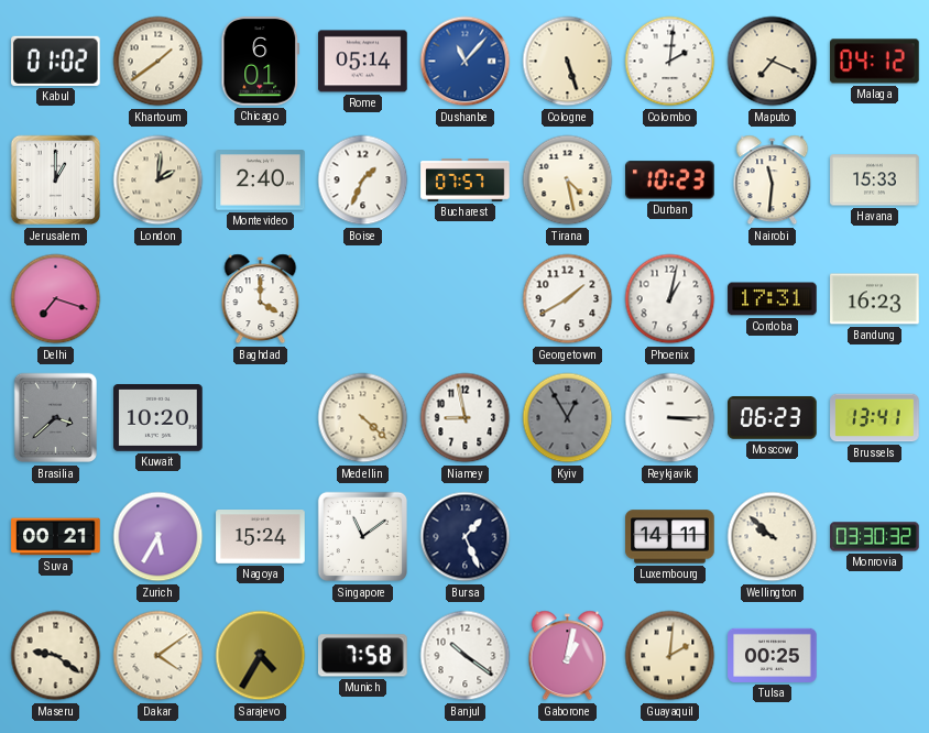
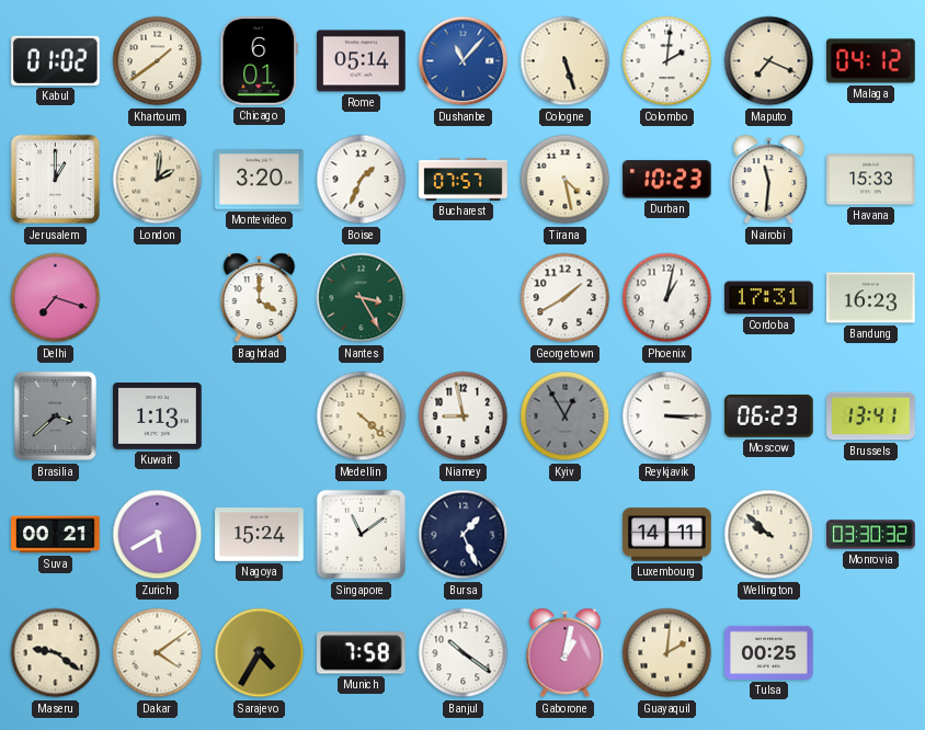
Montevideo: 2:40 -> 3:20 (260, 180)
Nantes: none -> 3:25 (362, 298)
Kuwait: 10:20 -> 1:13 (158, 417)
Zurich: 5:35 -> 5:40 (158, 535)
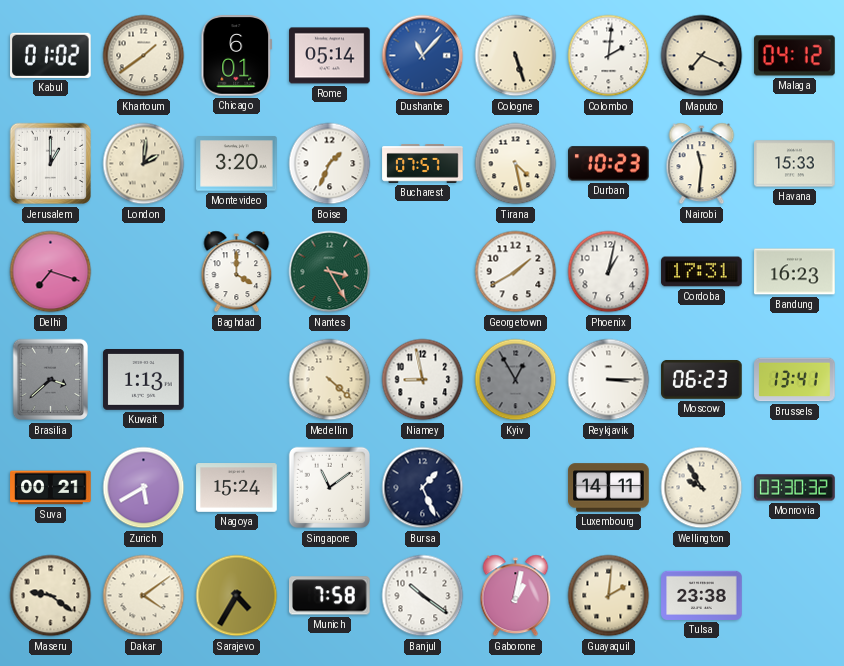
Wellington: 9:52 -> 9:55 (702, 488)
Tulsa: 00:25 -> 23:38 (702, 595)
